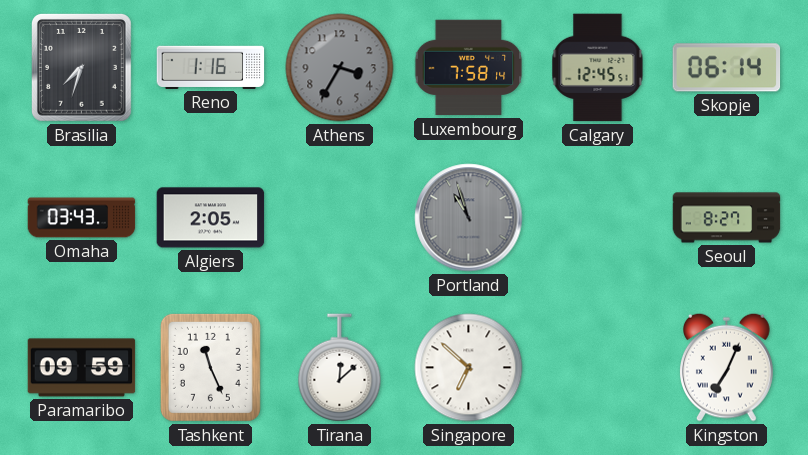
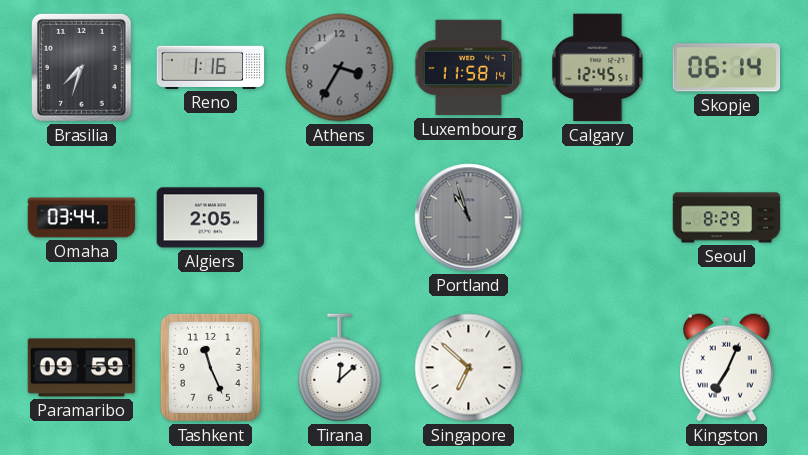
Luxembourg: 7:58 -> 11:58 (469, 68)
Omaha: 03:43 -> 03:44 (82, 218)
Seoul: 8:27 -> 8:29 (727, 218)
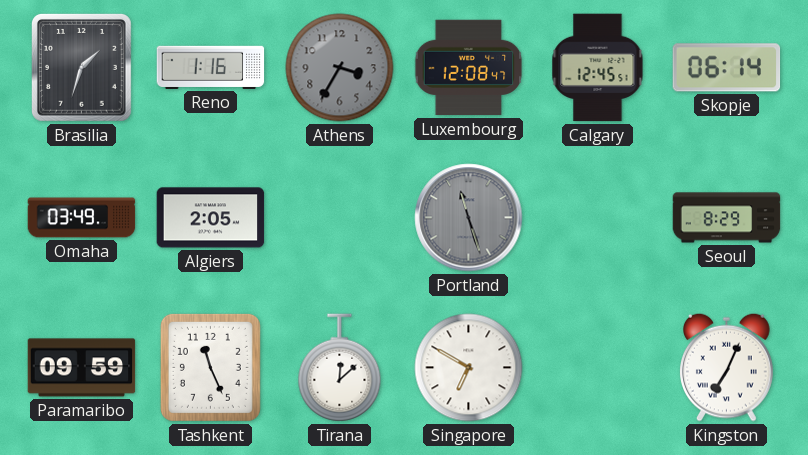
Brasilia: 7:33 -> 1:33 (81, 67)
Luxembourg: 11:58 -> 12:08 (469, 68)
Omaha: 03:44 -> 03:49 (82, 218)
Portland: 10:57 -> 11:27 (469, 218)
Singapore: 6:52 -> 6:50 (469, 368)
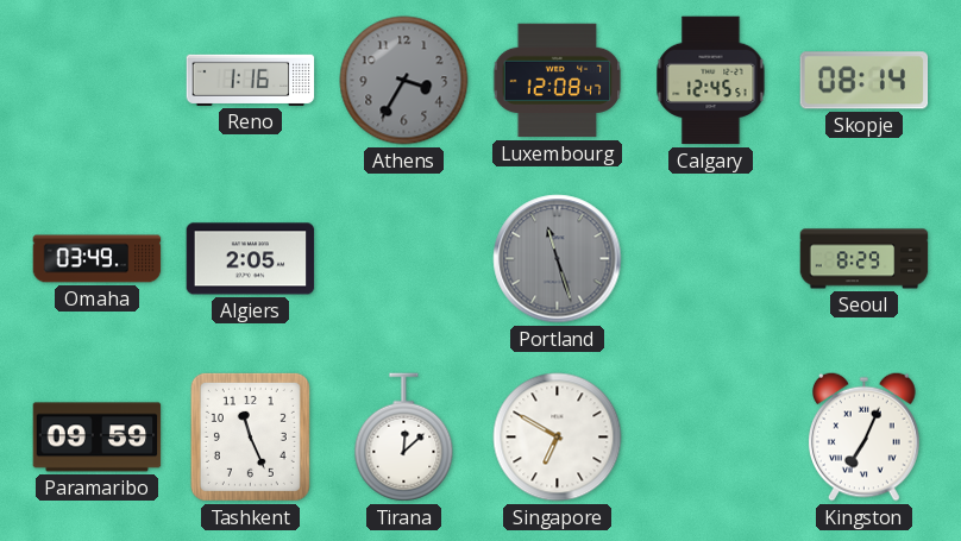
Brasilia: 1:33 -> none (81, 67)
Skopje: 06:14 -> 08:14 (865, 81)
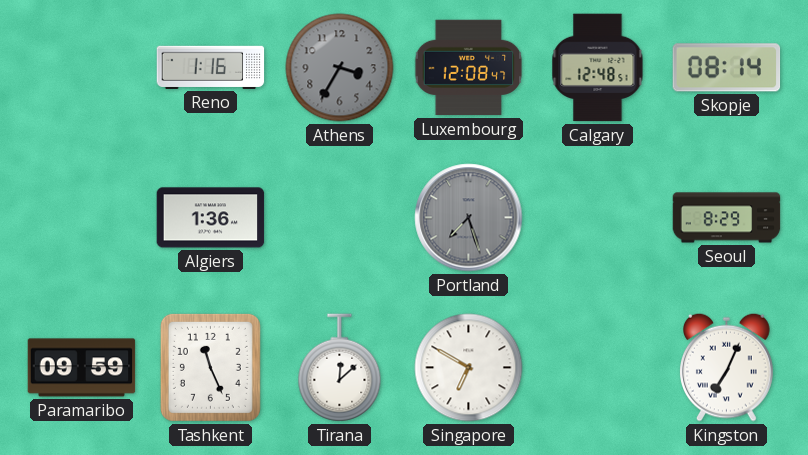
Calgary: 12:45 -> 12:48 (598, 68)
Omaha: 03:49 -> none (98, 259)
Algiers: 2:05 -> 1:36 (211, 218)
Portland: 11:27 -> 7:27 (469, 218)
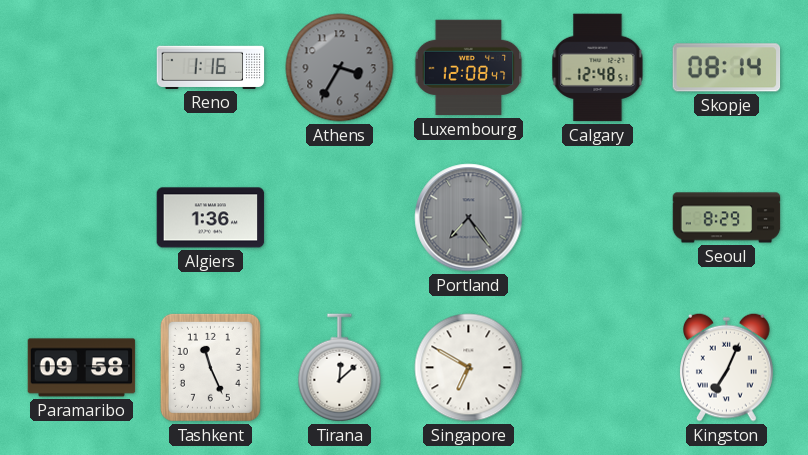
Portland: 7:27 -> 7:24 (469, 218)
Paramaribo: 09:59 -> 09:58 (82, 368)
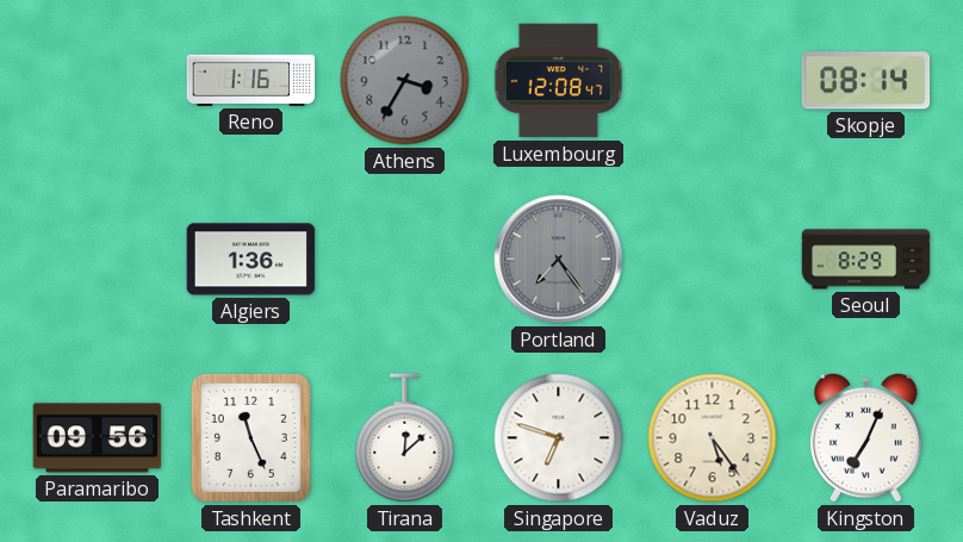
Calgary: 12:48 -> none (598, 68)
Paramaribo: 09:58 -> 09:56 (98, 438)
Singapore: 6:50 -> 6:48 (559, 438)
Vaduz: none -> 5:24 (713, 438)
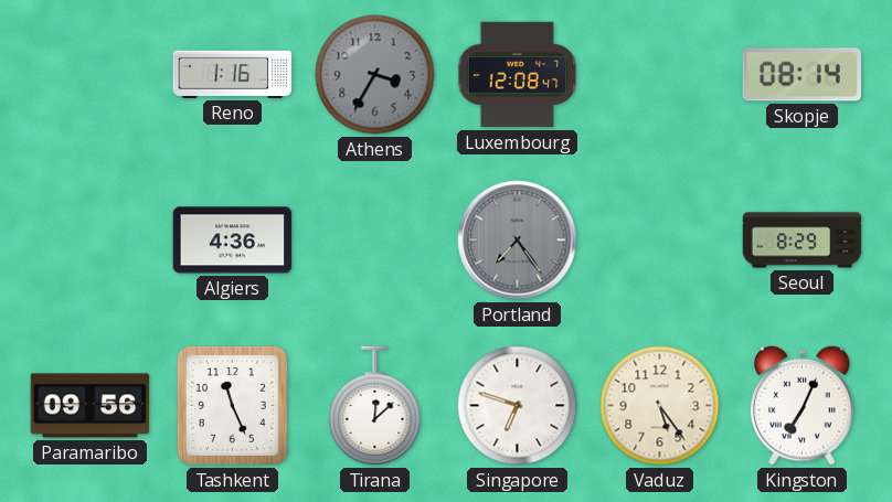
Algiers: 1:36 -> 4:36 (233, 241)
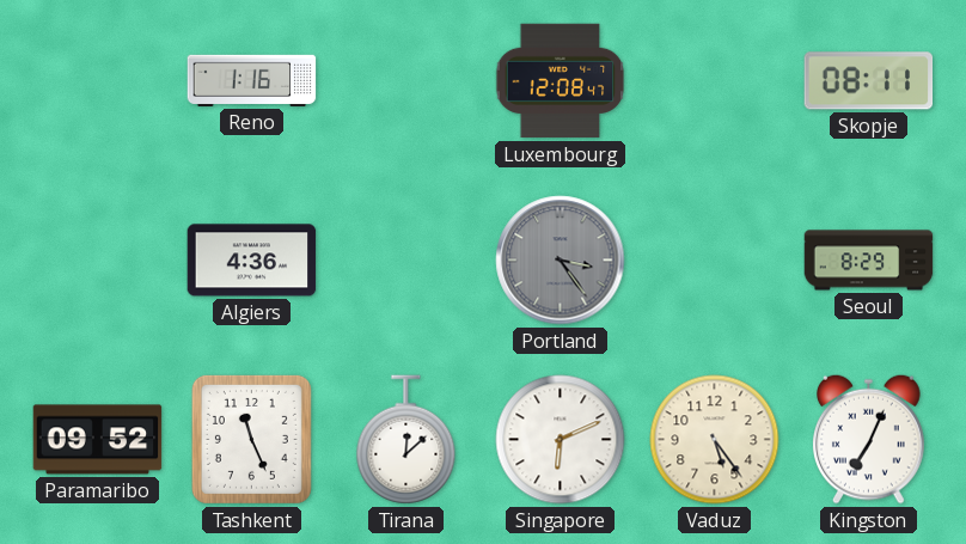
Athens: 3:35 -> none (375, 75)
Skopje: 08:14 -> 08:11 (869, 81)
Portland: 7:24 -> 3:24 (561, 261)
Paramaribo: 09:56 -> 09:52 (98, 440)
Singapore: 6:48 -> 6:11 (561, 440)
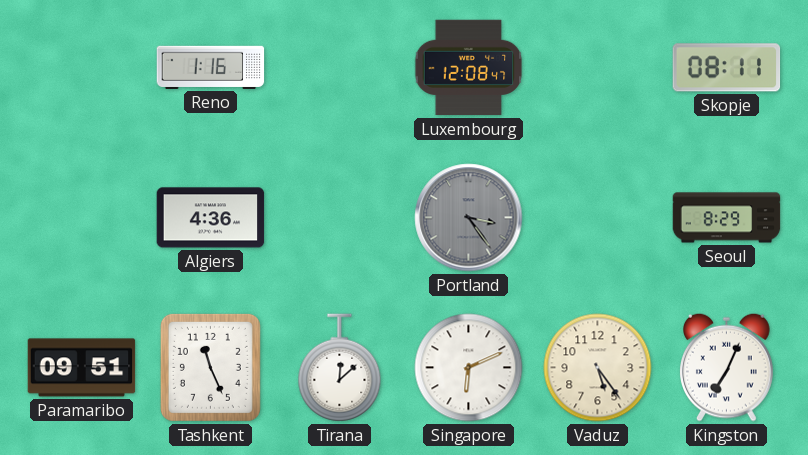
Paramaribo: 09:52 -> 09:51 (82, 368)
